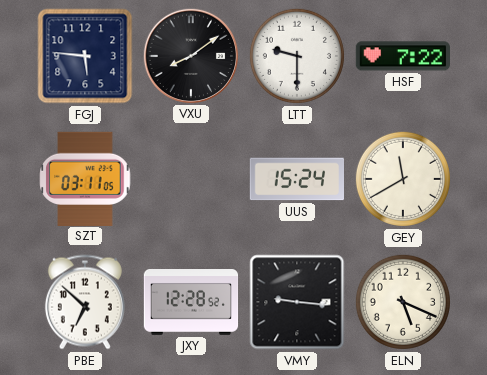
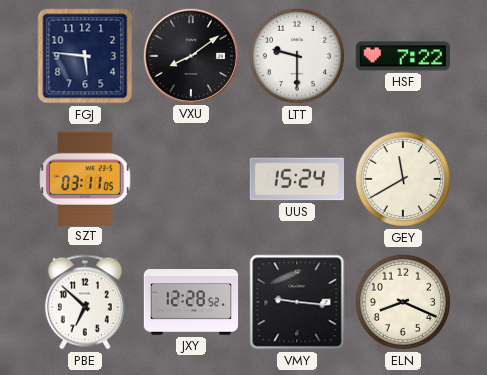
ELN: 5:19 -> 8:19 (403, 302)
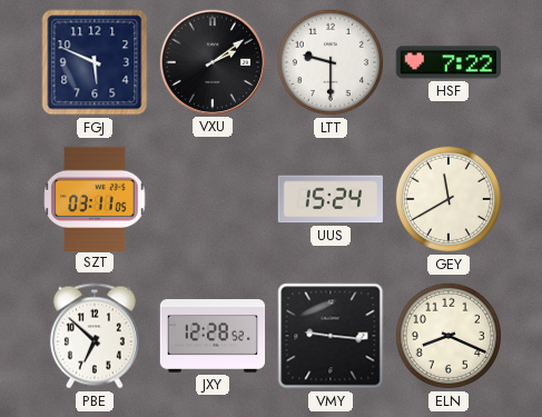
FGJ: 5:46 -> 5:49 (95, 62)
VXU: 8:09 -> 2:09 (211, 61)
